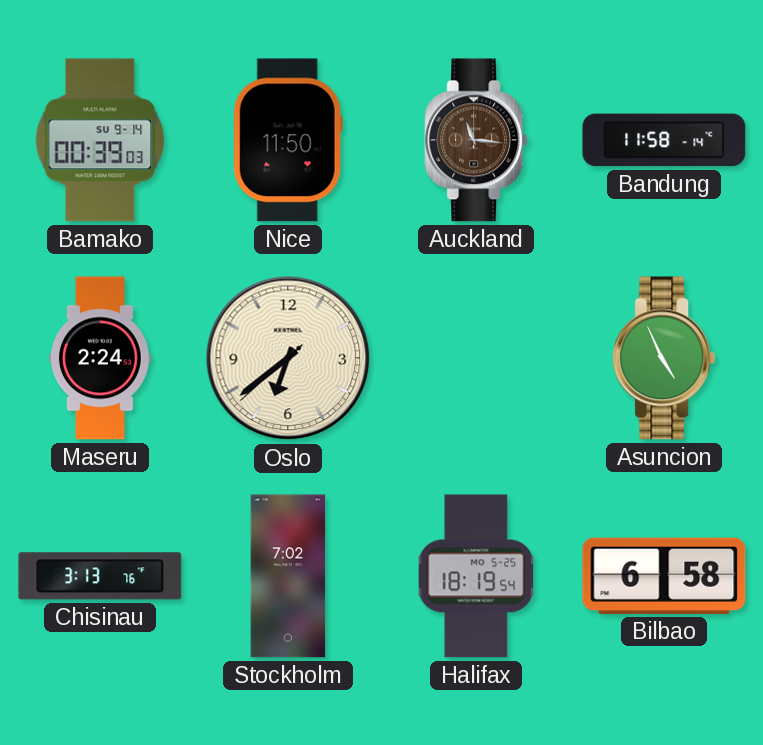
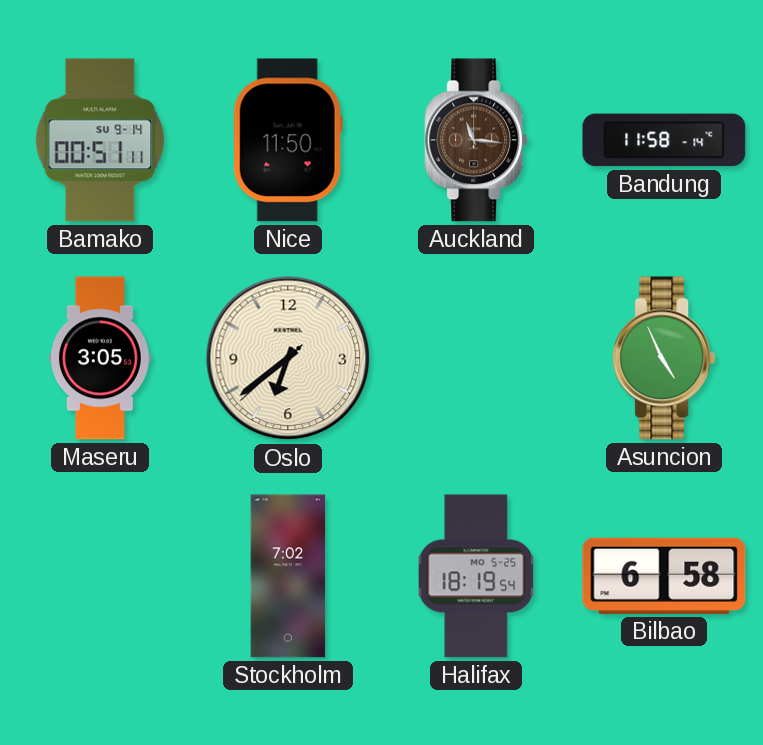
Bamako: 00:39 -> 00:51 (100, 140)
Maseru: 2:24 -> 3:05 (100, 358)
Chisinau: 3:13 -> none (100, 576)
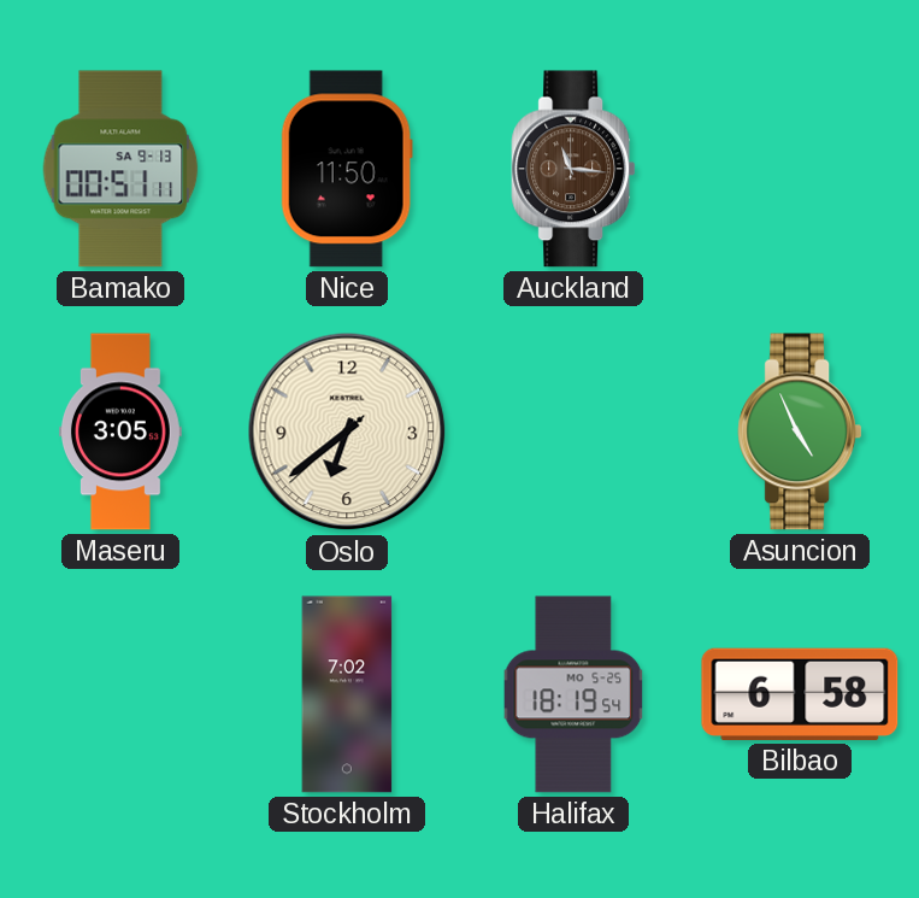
Bamako date: SU 9-14 -> SA 9-13 (120, 169)
Bandung: 11:58 -> none (664, 140)
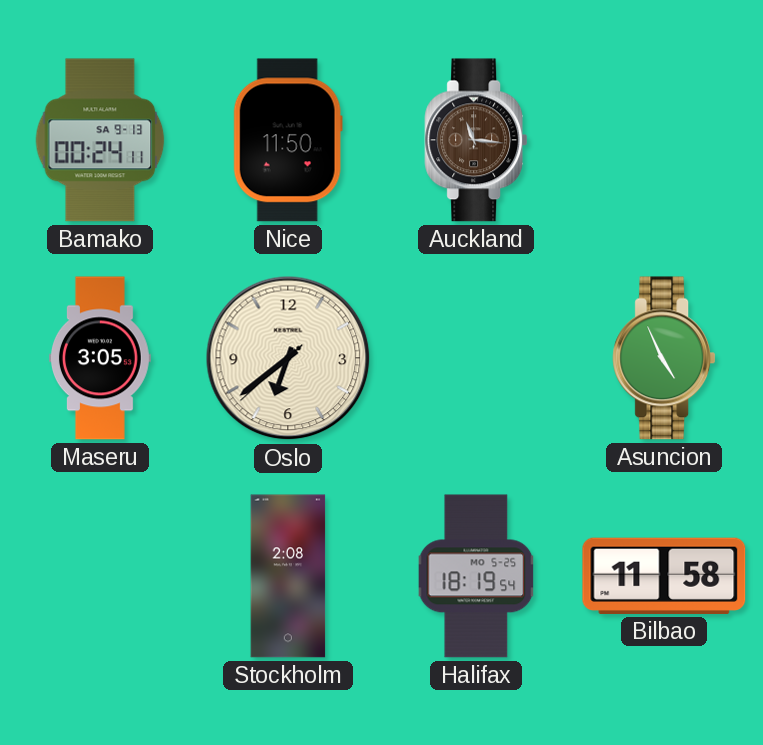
Bamako: 00:51 -> 00:24 (100, 140)
Stockholm: 7:02 -> 2:08 (288, 576)
Bilbao: 6:58 -> 11:58 (664, 576)
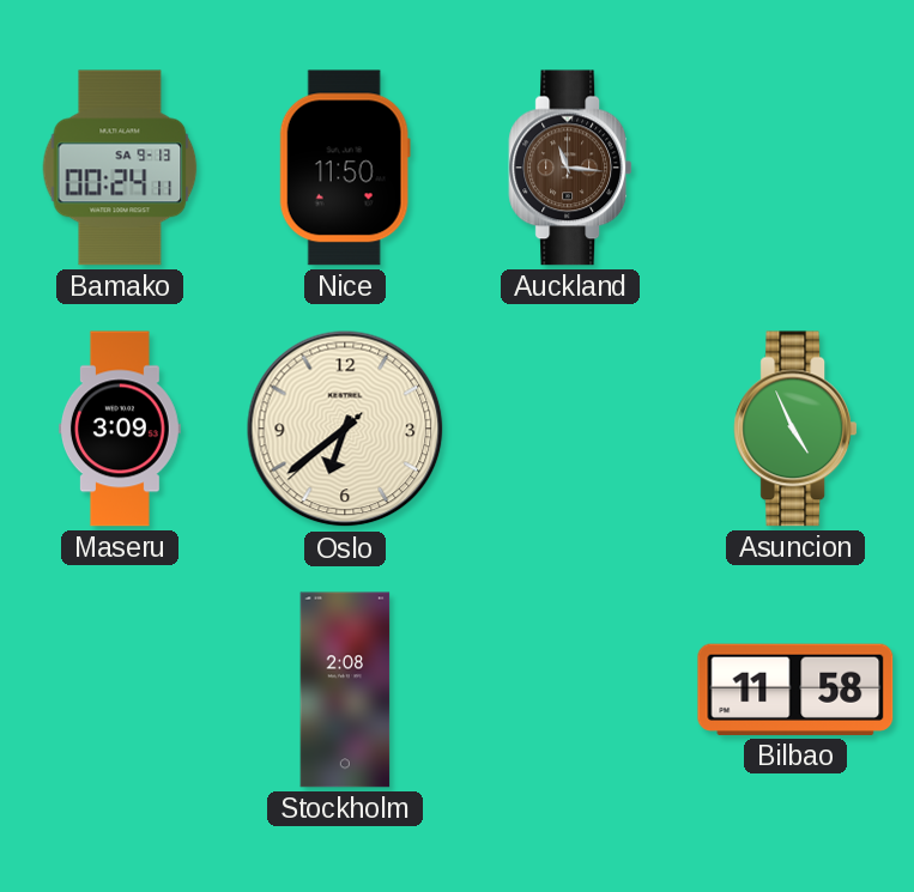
Maseru: 3:05 -> 3:09 (120, 429)
Halifax: 18:19 -> none (476, 576)
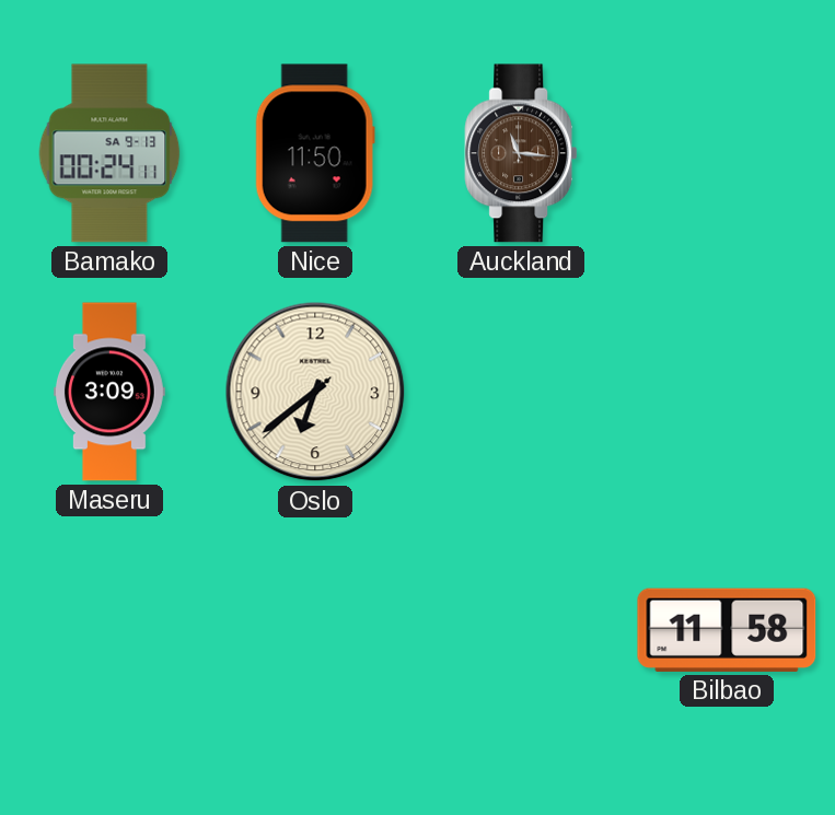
Asuncion: 4:56 -> none (795, 429)
Stockholm: 2:08 -> none (345, 690)
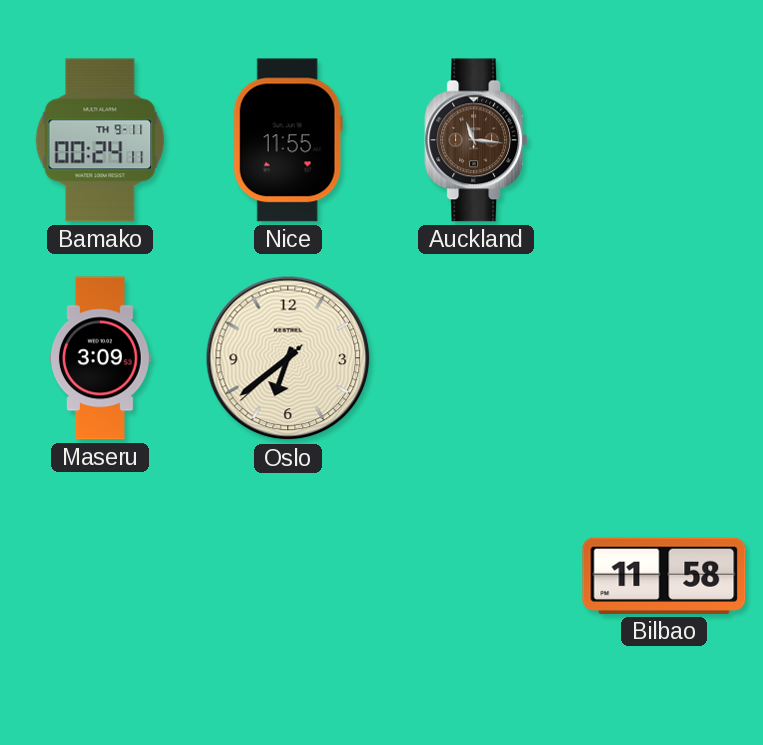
Bamako date: SA 9-13 -> TH 9-11 (100, 140)
Nice: 11:50 -> 11:55 (288, 140)
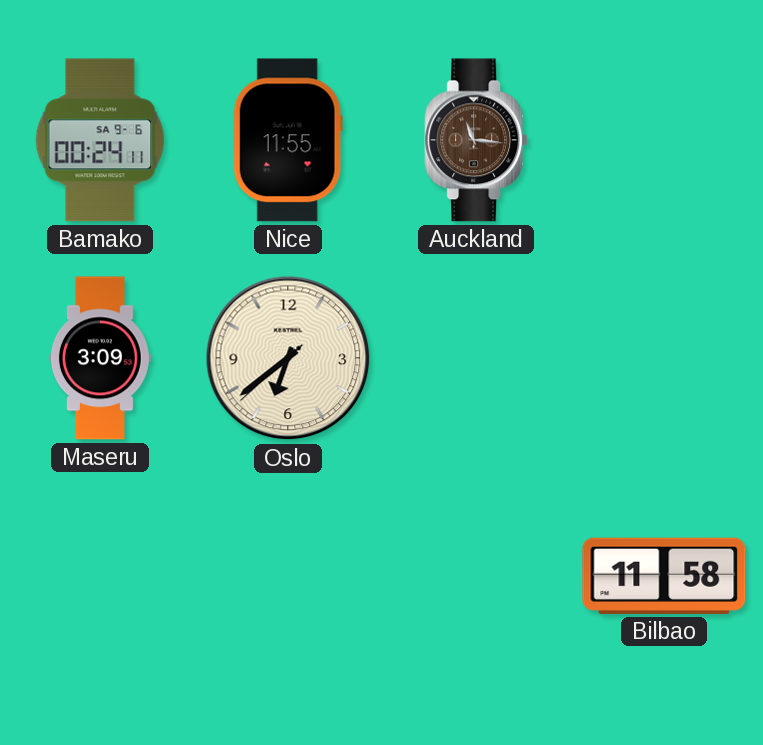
Bamako date: TH 9-11 -> SA 9-6 (100, 140)
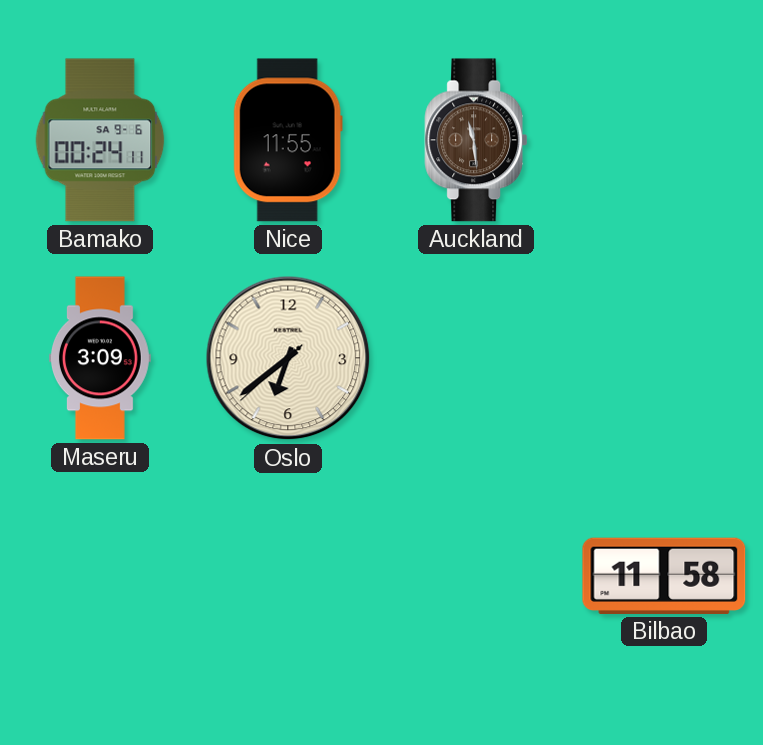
Auckland: 11:16 -> 11:29 (476, 140)
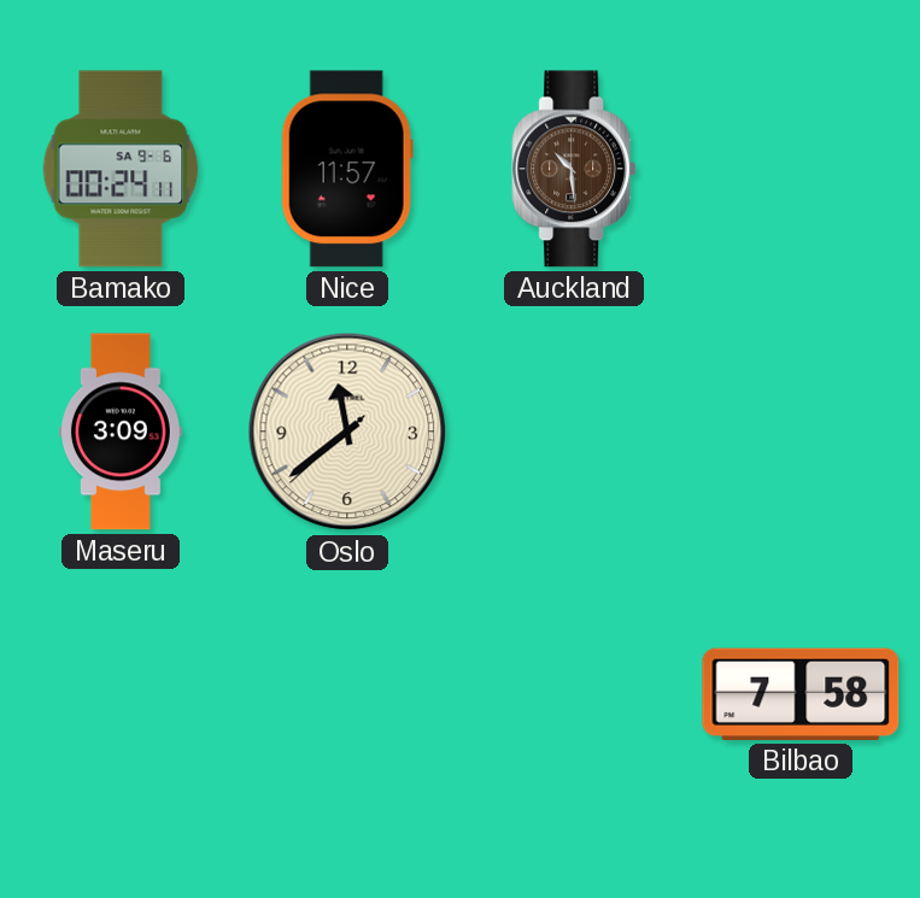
Nice: 11:55 -> 11:57 (347, 169)
Auckland: 11:29 -> 10:29 (574, 169)
Oslo: 6:38 -> 11:38 (347, 432)
Bilbao: 11:58 -> 7:58 (801, 694)
